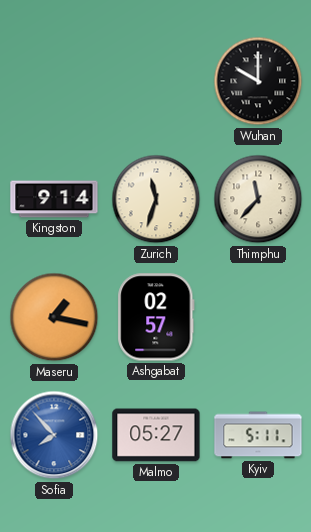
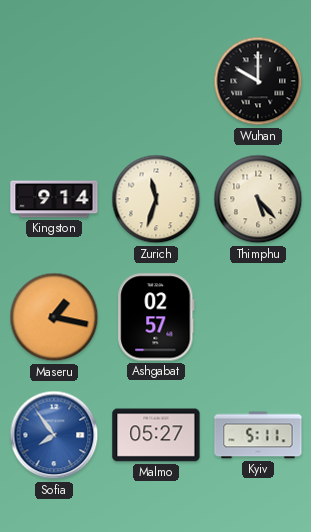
Thimphu: 11:37 -> 5:23 (258, 199)
Sofia: 7:53 -> 7:54 (54, 435)
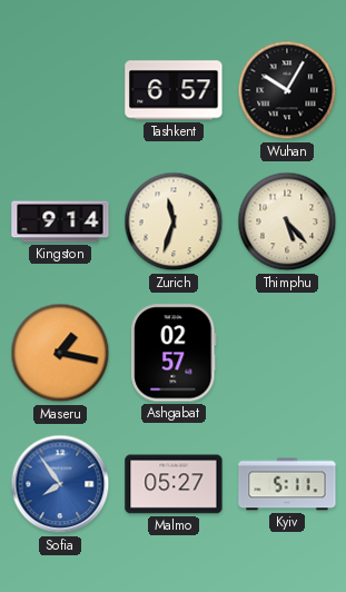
Tashkent: none -> 6:57 (174, 90)
Wuhan: 10:00 -> 10:05 (287, 90)
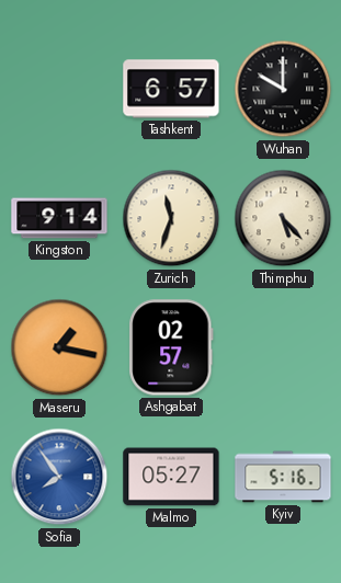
Wuhan: 10:05 -> 10:00 (283, 89)
Kyiv: 5:11 -> 5:16 (283, 477)
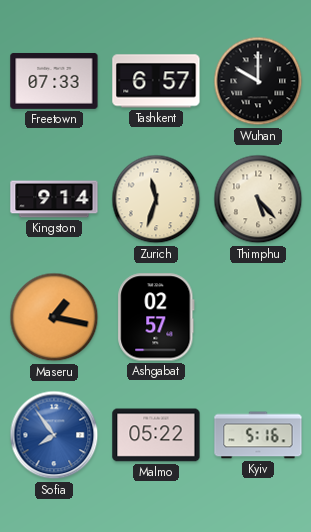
Freetown: none -> 07:33 (54, 81)
Malmo: 05:27 -> 05:22 (156, 435)
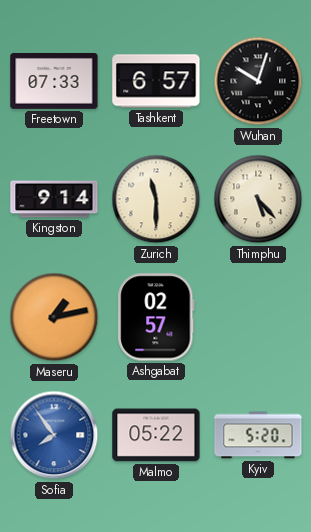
Wuhan: 10:00 -> 10:03 (258, 81)
Zurich: 11:33 -> 11:30 (156, 199)
Maseru: 1:17 -> 1:13 (54, 317)
Kyiv: 5:16 -> 5:20 (258, 435)
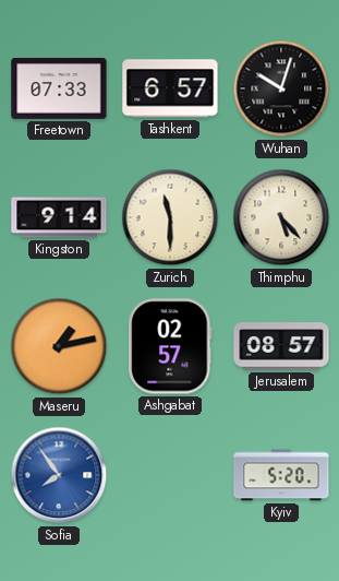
Jerusalem: none -> 08:57 (281, 346)
Malmo: 05:22 -> none (156, 435)
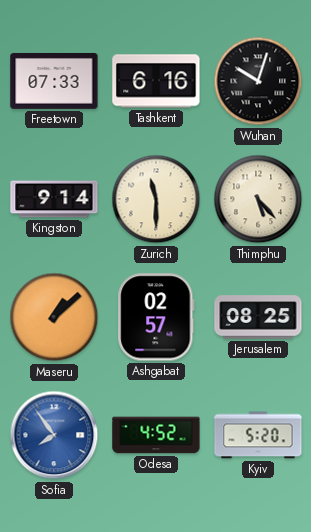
Tashkent: 6:57 -> 6:16 (156, 81)
Maseru: 1:13 -> 1:08 (54, 317)
Jerusalem: 08:57 -> 08:25 (258, 317)
Odesa: none -> 4:52 (156, 435)
